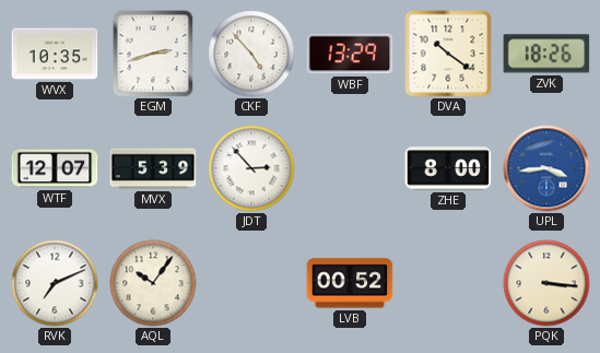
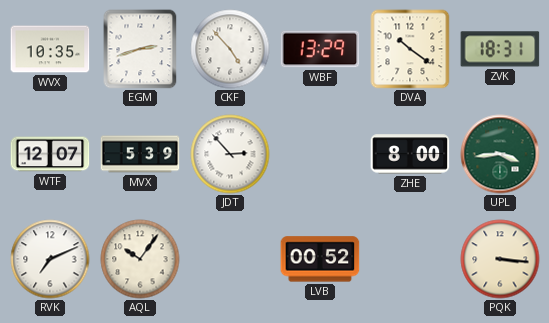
ZVK: 18:26 -> 18:31 (500, 49)
UPL dial: blue -> green (500, 154)
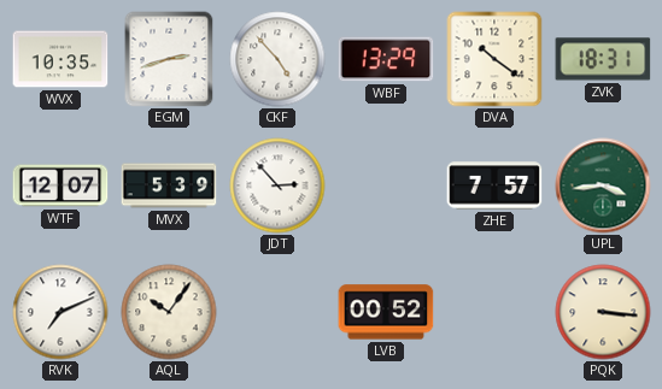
ZHE: 8:00 -> 7:57 (494, 185)
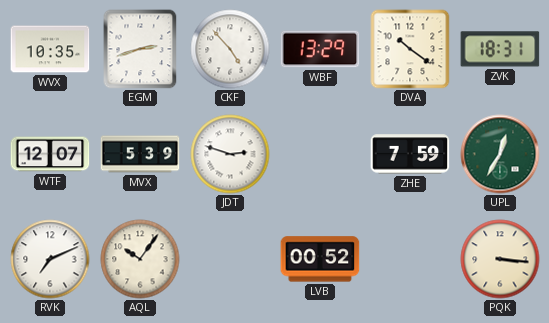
JDT: 2:53 -> 2:48 (230, 154)
ZHE: 7:57 -> 7:59 (410, 154)
UPL: 3:44 -> 12:35 (500, 154)
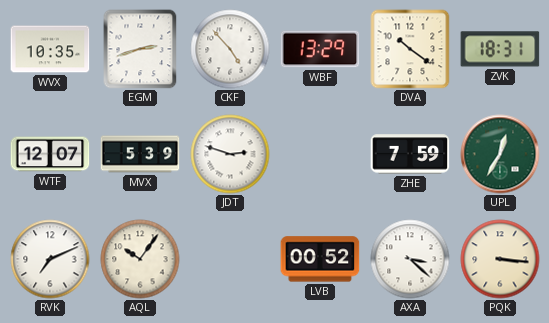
AXA: none -> 3:22 (410, 259)
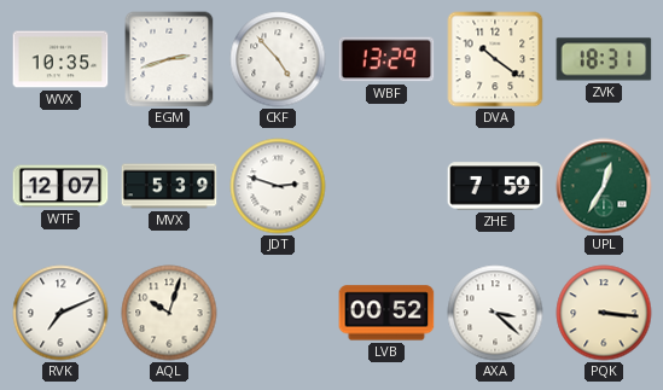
AQL: 10:06 -> 10:03 (169, 313)
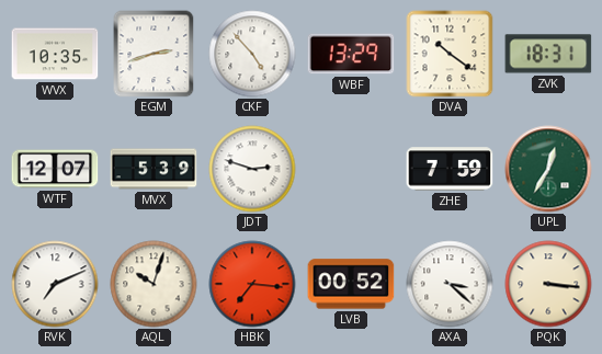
HBK: none -> 7:16 (252, 284)
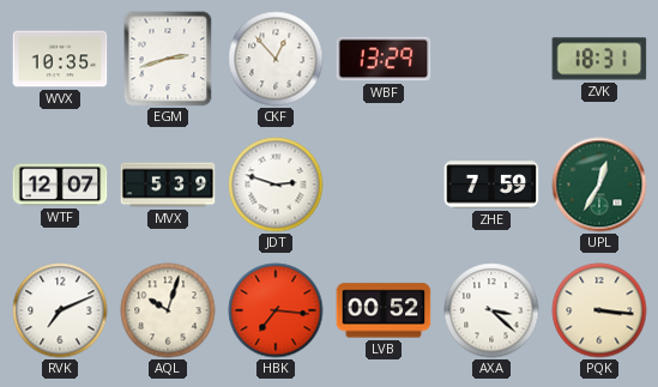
CKF: 4:53 -> 12:53 (276, 59)
DVA: 10:21 -> none (450, 54)
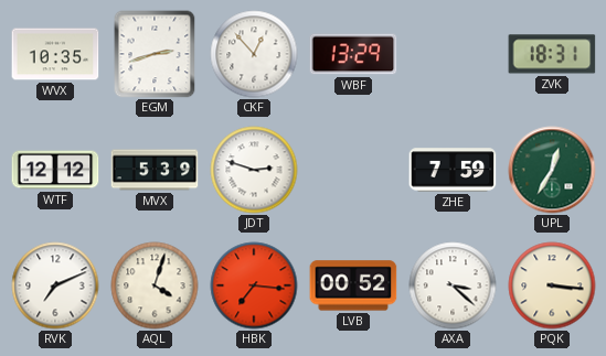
WTF: 12:07 -> 12:12 (55, 170)
AQL: 10:03 -> 4:03 (155, 285)
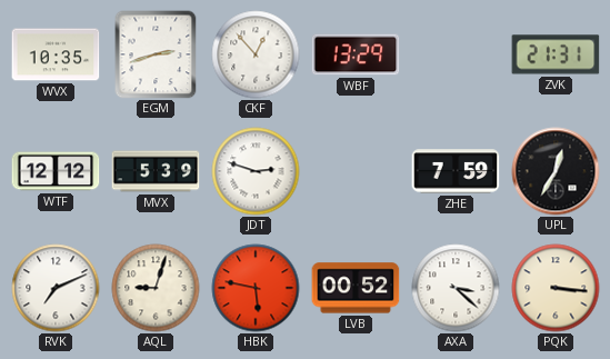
ZVK: 18:31 -> 21:31 (556, 54)
UPL dial: green -> black (556, 171)
AQL: 4:03 -> 9:03 (156, 288)
HBK: 7:16 -> 5:47 (256, 288)
